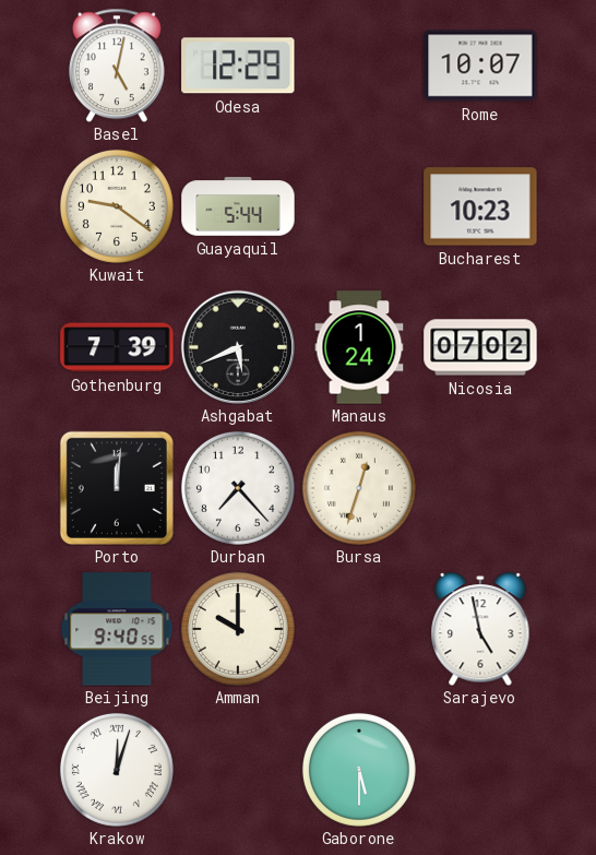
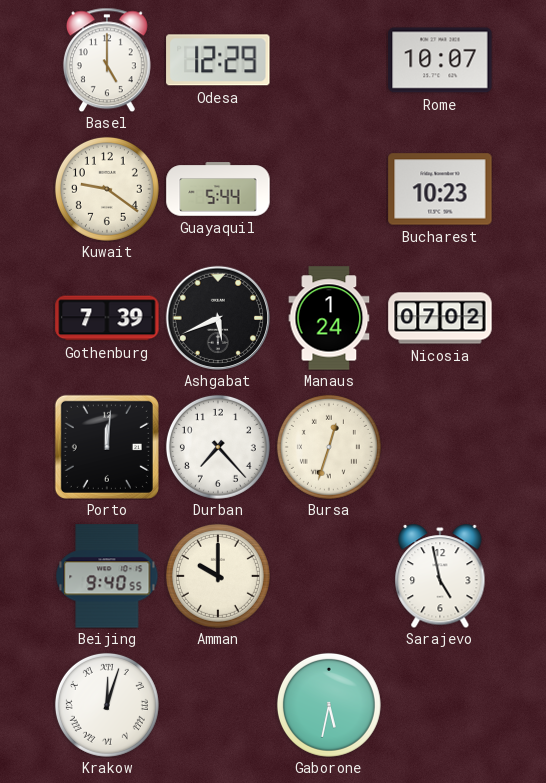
Basel: 5:02 -> 5:00 (107, 60)
Gaborone: 5:30 -> 5:32 (329, 705)
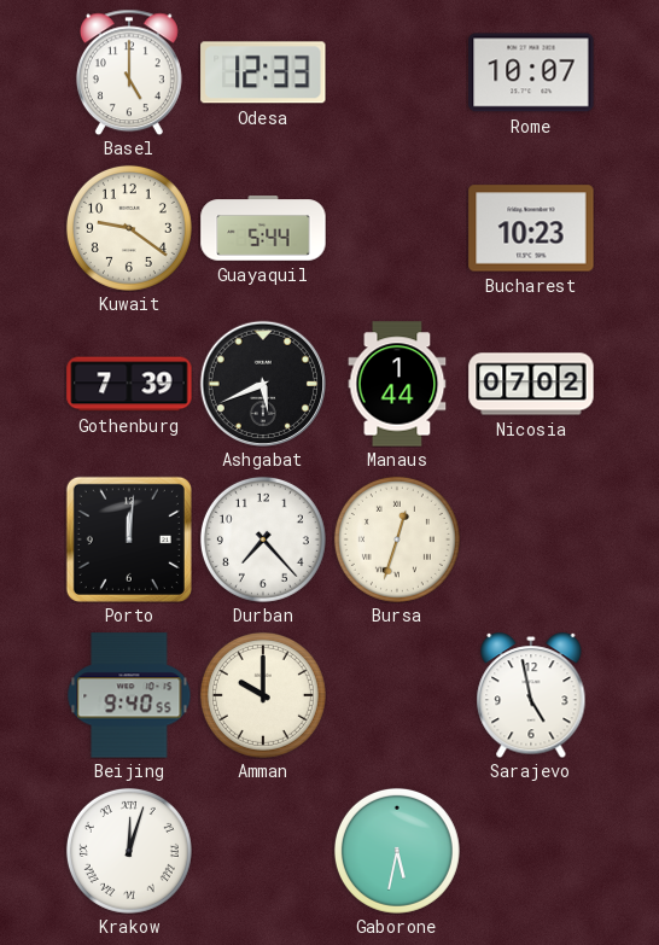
Odesa: 12:29 -> 12:33 (263, 72)
Manaus: 1:24 -> 1:44 (397, 384)
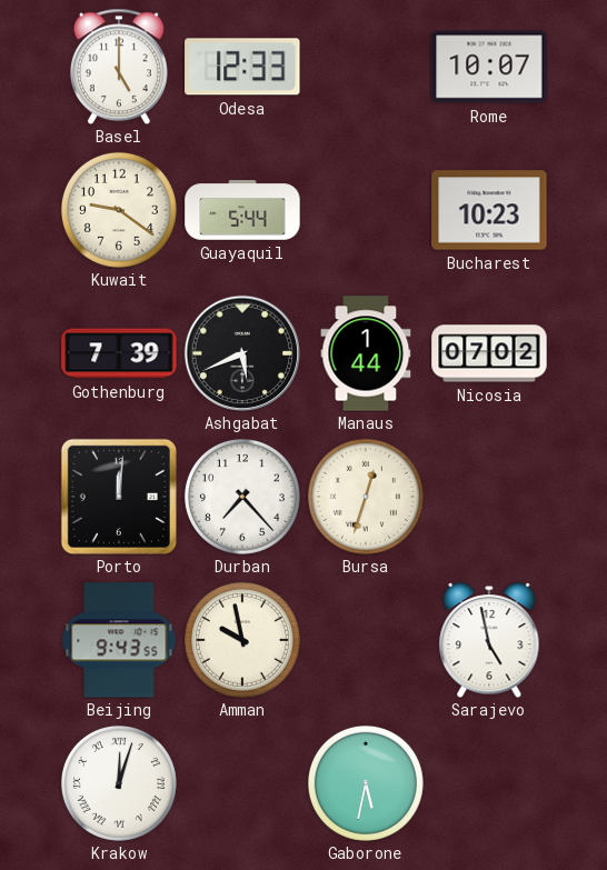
Beijing: 9:40 -> 9:43 (119, 640)
Amman: 10:00 -> 9:58 (242, 640)
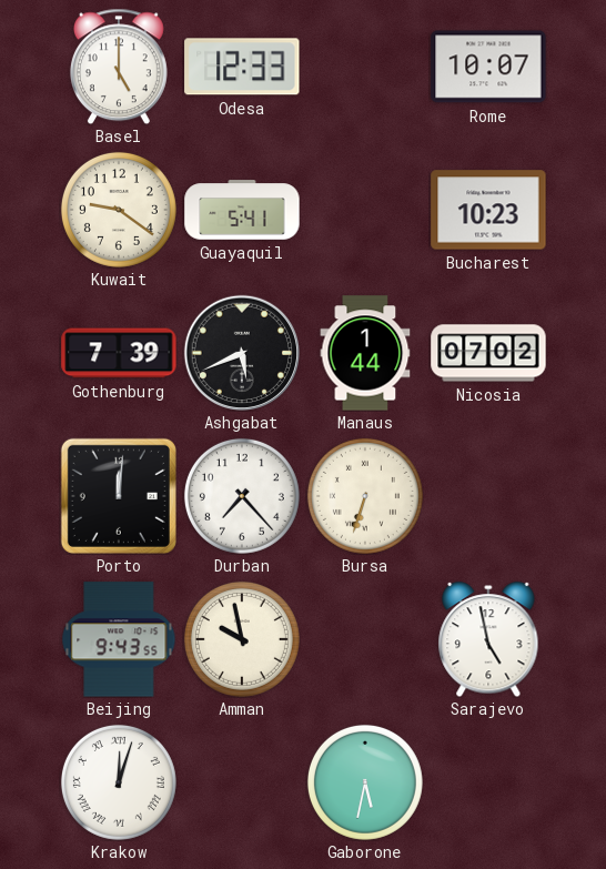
Guayaquil: 5:44 -> 5:41 (242, 210)
Bursa: 12:33 -> 6:33 (365, 496)
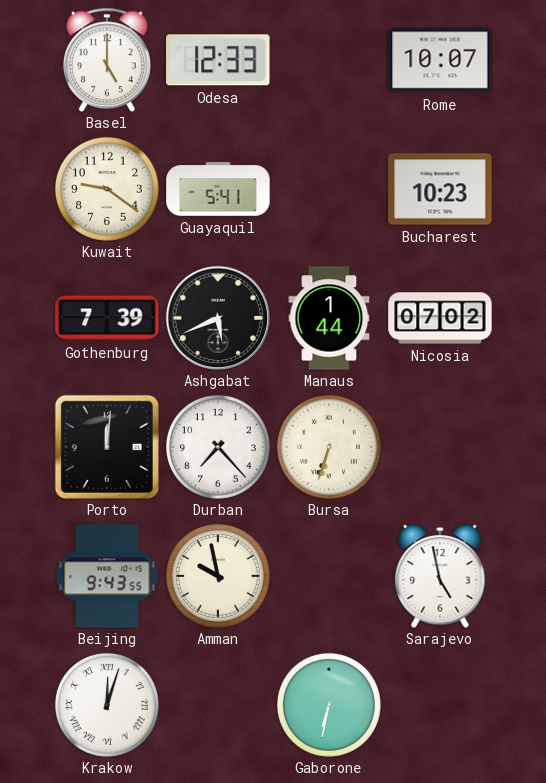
Gaborone: 5:32 -> 6:32 (329, 705)
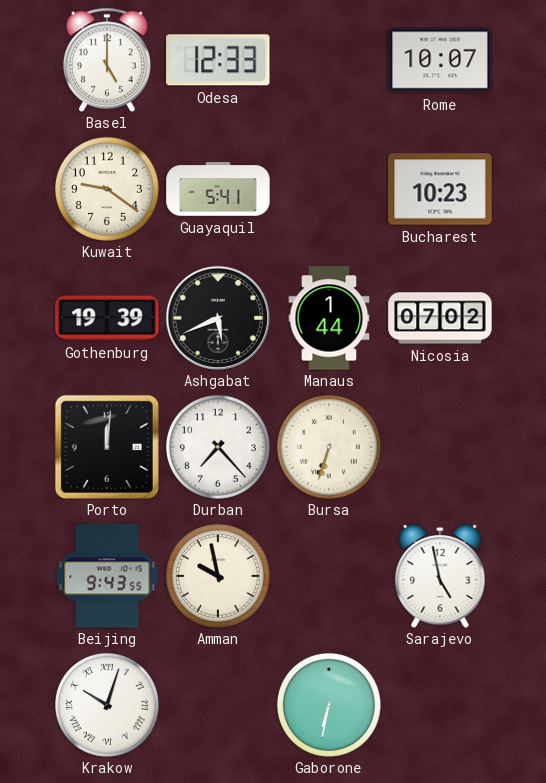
Gothenburg: 7:39 -> 19:39 (107, 318)
Krakow: 12:03 -> 10:03 (107, 705)
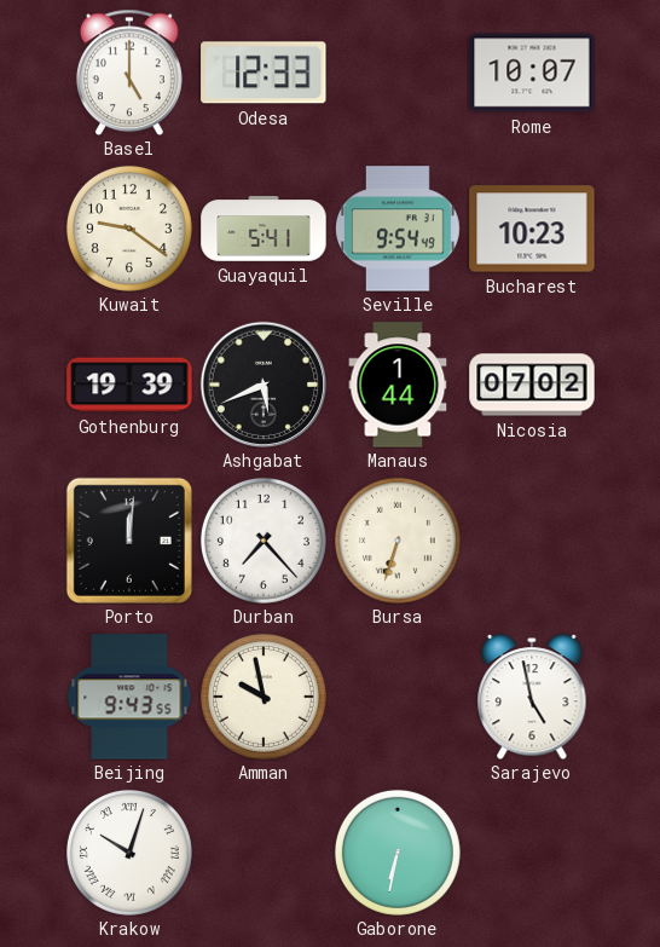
Seville: none -> 9:54 (399, 229)
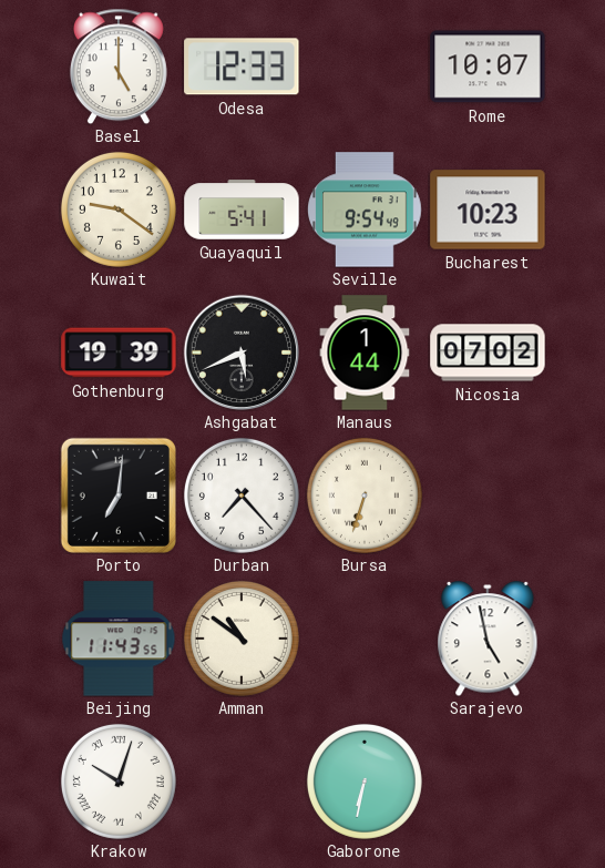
Porto: 12:01 -> 7:01 (119, 496)
Beijing: 9:43 -> 11:43 (119, 639)
Amman: 9:58 -> 10:51 (242, 639)
